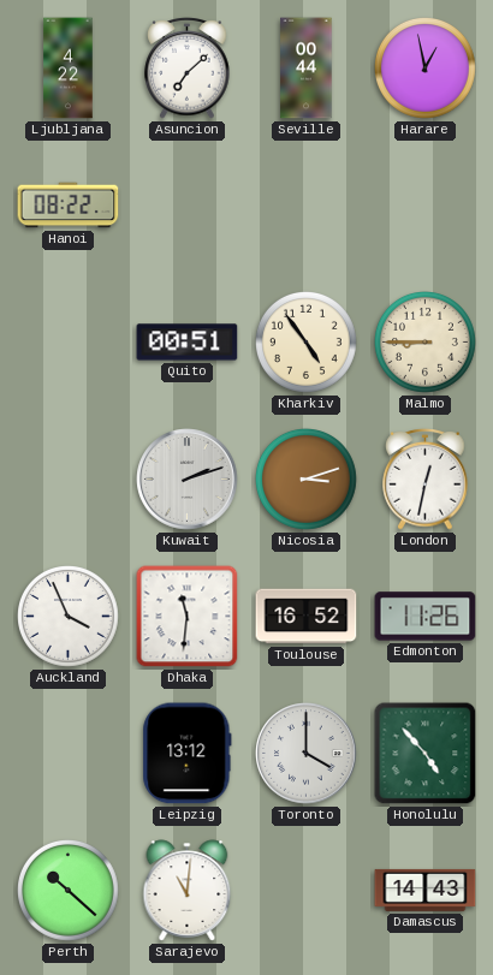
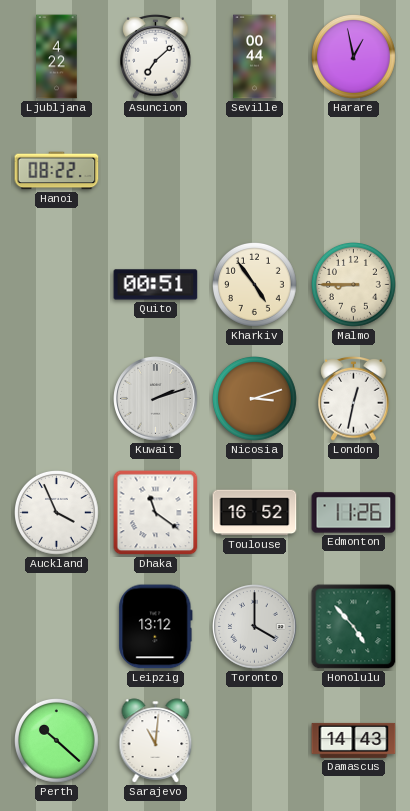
Dhaka: 11:31 -> 11:21 (156, 513)
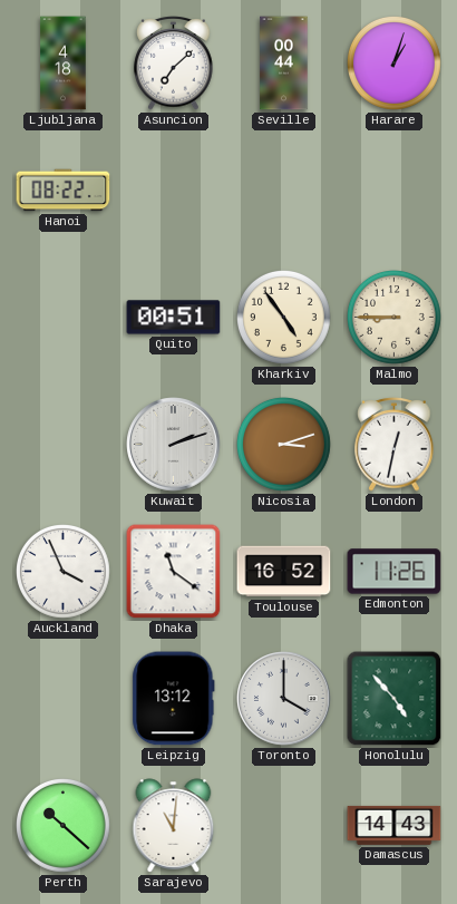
Ljubljana: 4:22 -> 4:18 (64, 64)
Harare: 12:58 -> 1:03 (395, 64)
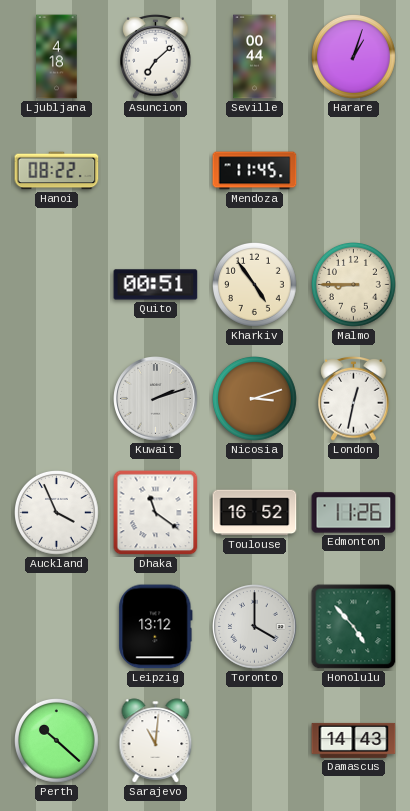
Mendoza: none -> 11:45 (255, 171)
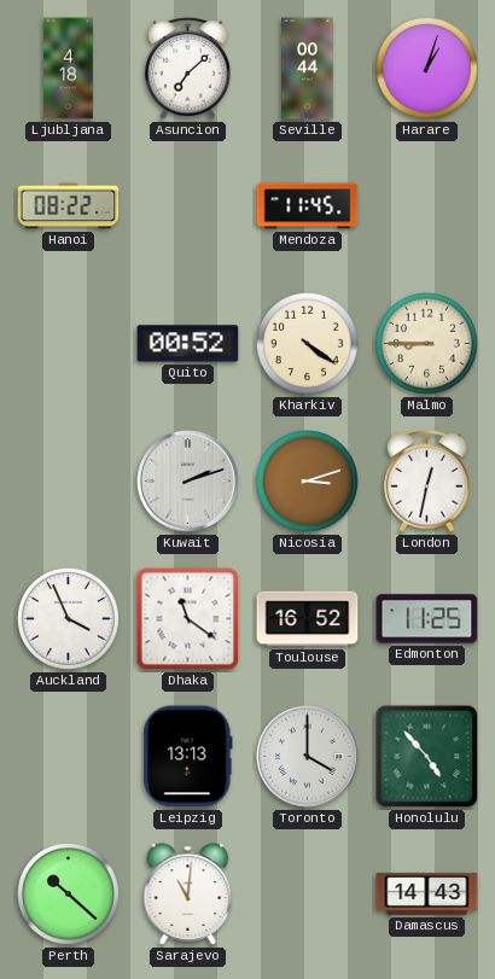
Quito: 00:51 -> 00:52 (188, 344)
Kharkiv: 4:54 -> 4:21 (308, 344)
Edmonton: 11:26 -> 11:25 (427, 619)
Leipzig: 13:12 -> 13:13 (188, 757)
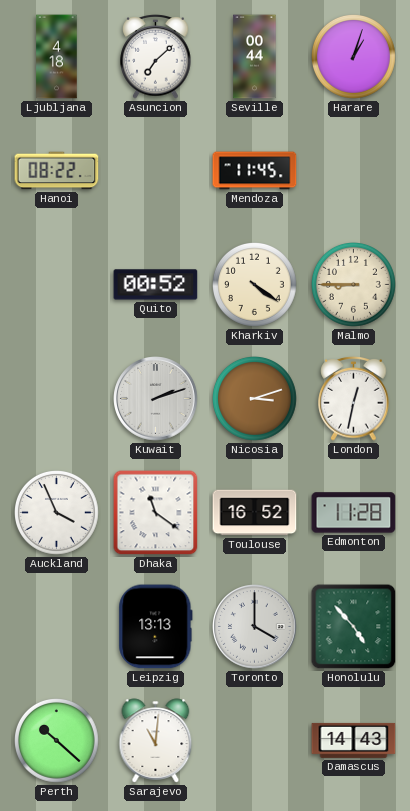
Edmonton: 11:25 -> 11:28 (354, 513)
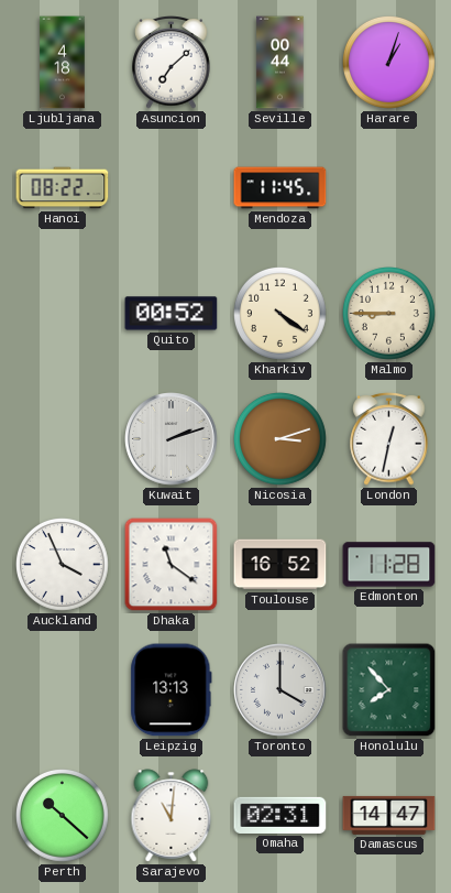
Honolulu: 4:53 -> 7:53 (389, 690)
Omaha: none -> 02:31 (280, 815)
Damascus: 14:43 -> 14:47 (389, 815)
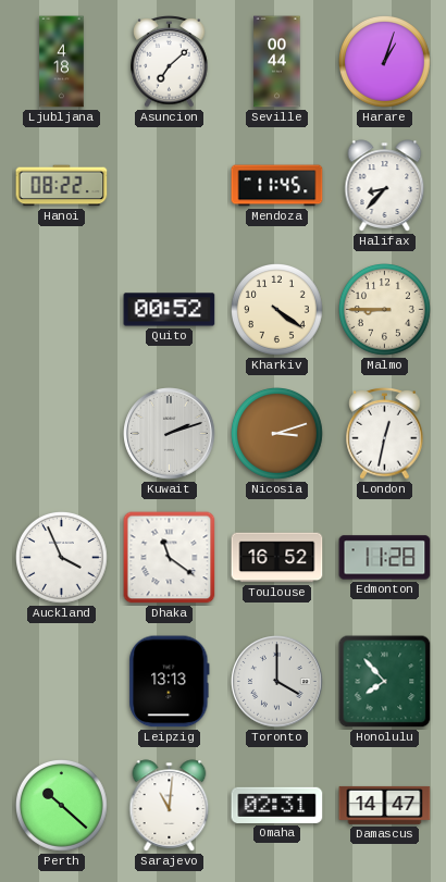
Halifax: none -> 8:37 (385, 186)
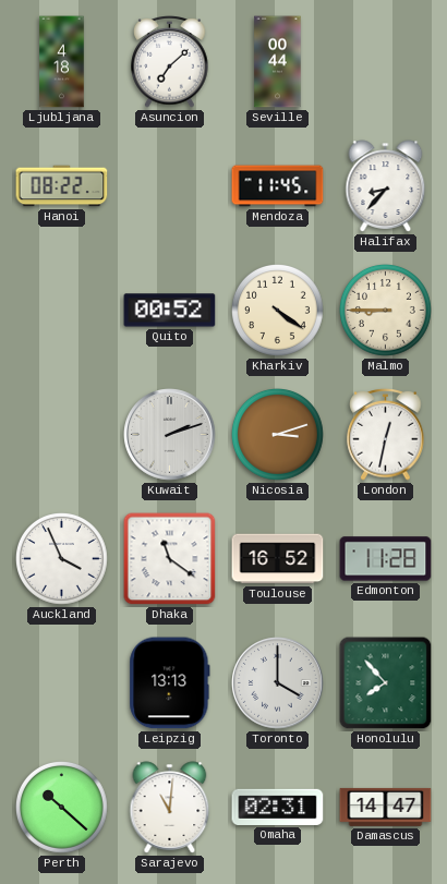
Harare: 1:03 -> none (385, 62)
